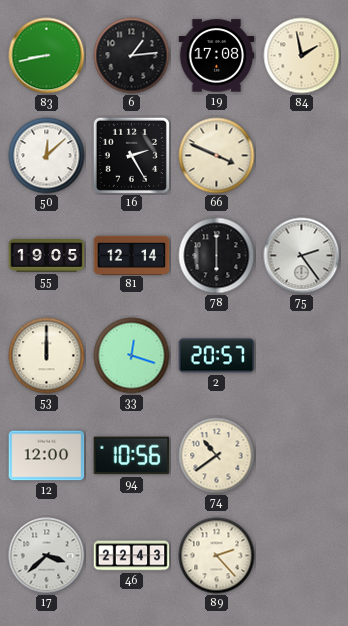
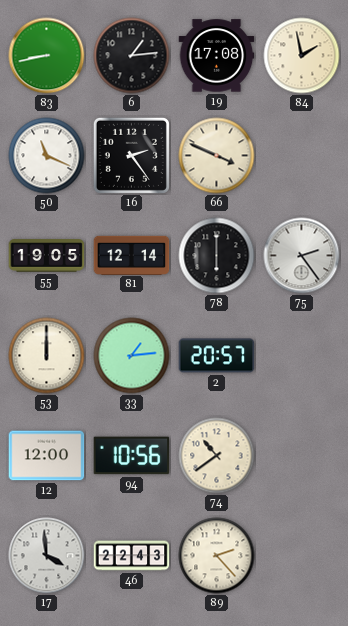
50: 12:08 -> 11:19 (47, 156)
16: 2:25 -> 2:24 (131, 155)
33: 12:18 -> 1:14 (132, 356)
17: 3:38 -> 3:59 (47, 556)
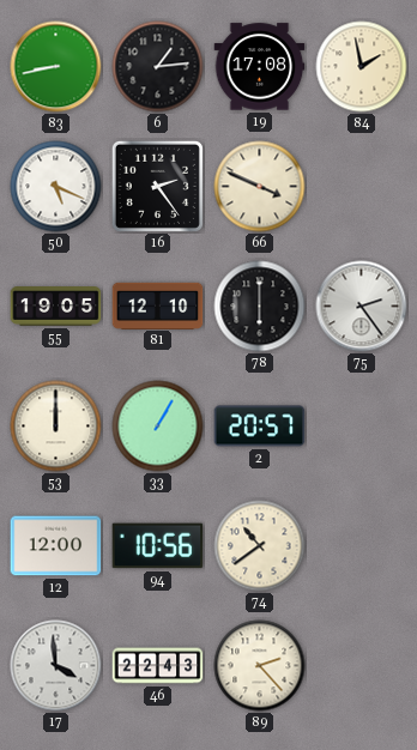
50: 11:19 -> 5:19 (56, 187)
81: 12:14 -> 12:10 (158, 306)
33: 1:14 -> 1:05 (158, 427)
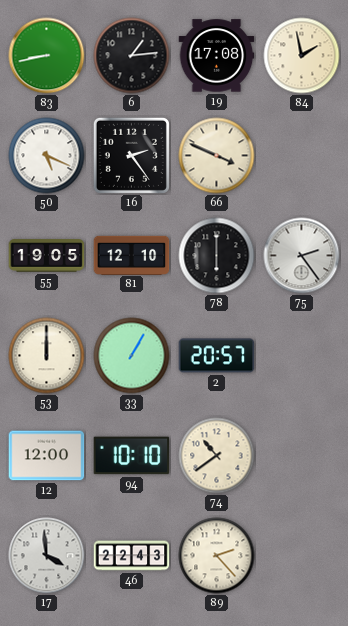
94: 10:56 -> 10:10 (132, 456)
